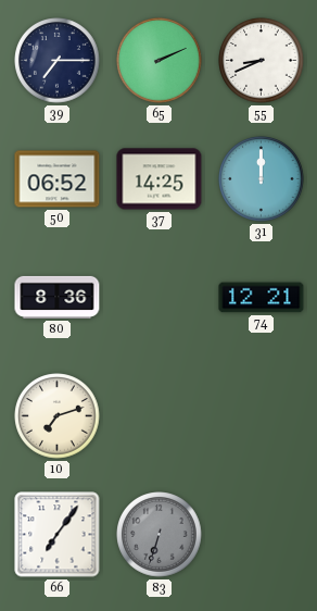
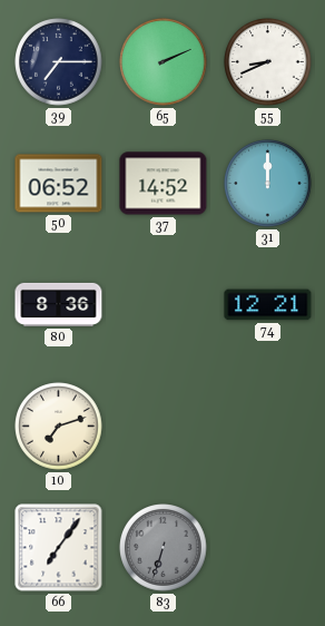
37: 14:25 -> 14:52 (164, 184)
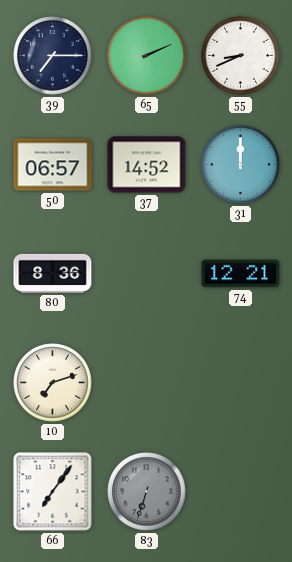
50: 06:52 -> 06:57 (53, 165)
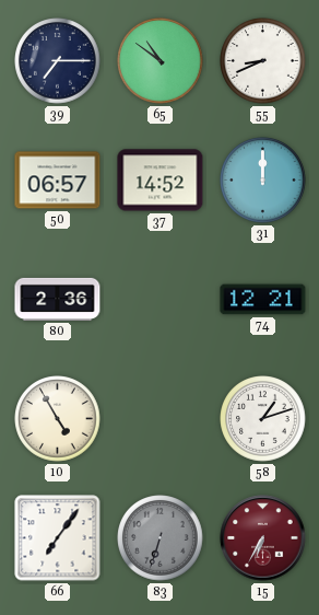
65: 2:11 -> 10:51 (161, 61)
80: 8:36 -> 2:36 (58, 299)
10: 7:12 -> 4:55 (58, 419)
58: none -> 1:12 (263, 419)
15: none -> 6:35 (263, 538)
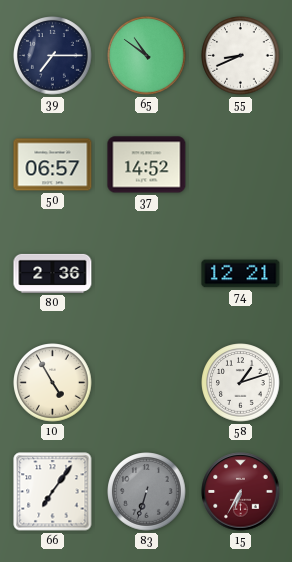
31: 12:00 -> none (263, 181)
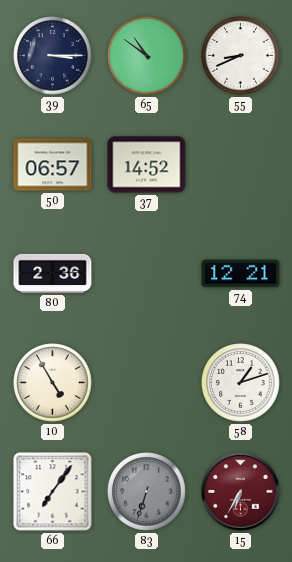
39: 7:15 -> 3:15 (53, 56)
